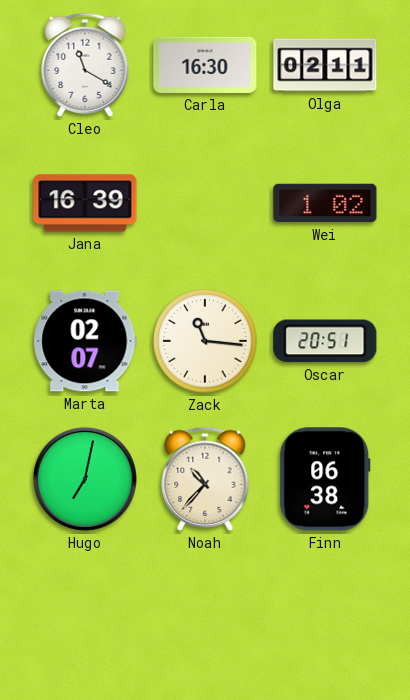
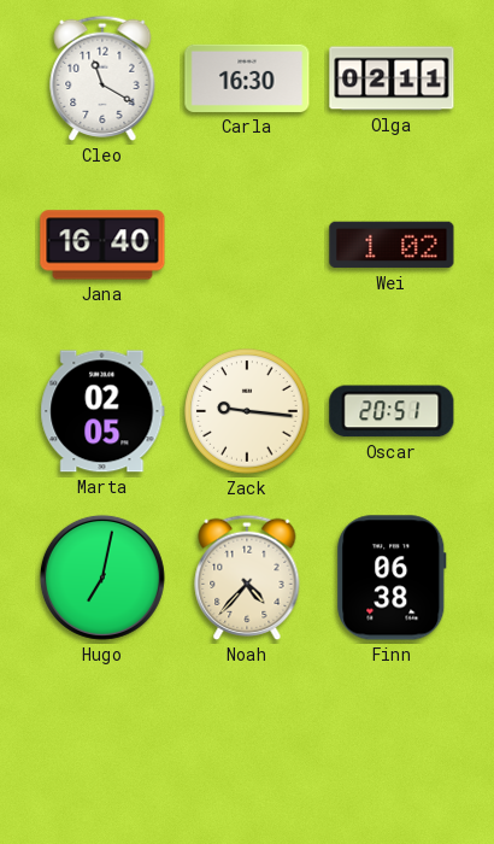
Jana: 16:39 -> 16:40 (102, 245)
Marta: 02:07 -> 02:05 (102, 411)
Zack: 11:16 -> 9:16 (247, 411)
Noah: 10:37 -> 4:37 (247, 578)
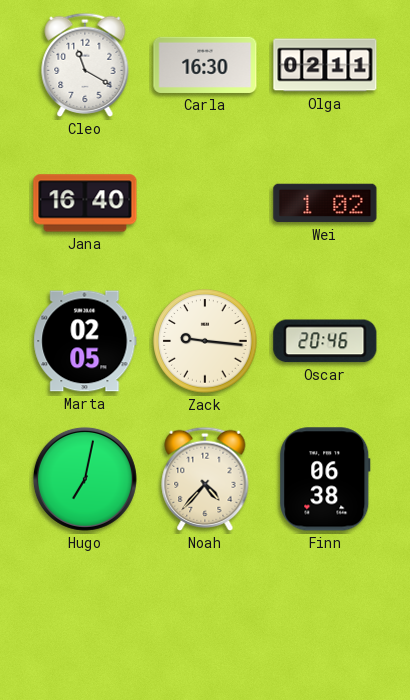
Oscar: 20:51 -> 20:46 (325, 341)
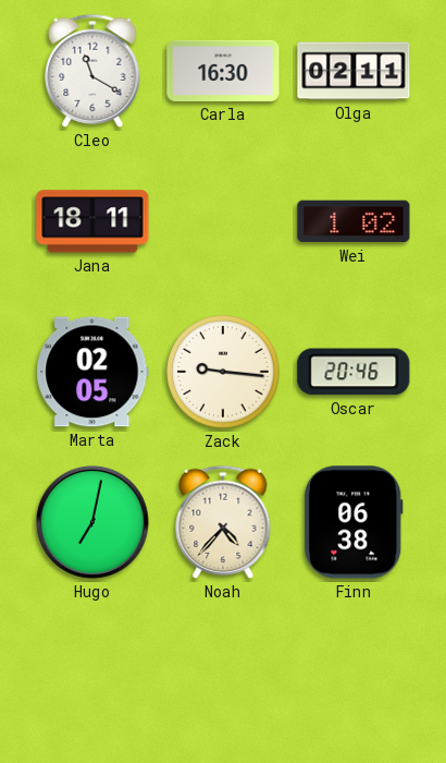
Jana: 16:40 -> 18:11 (92, 221)
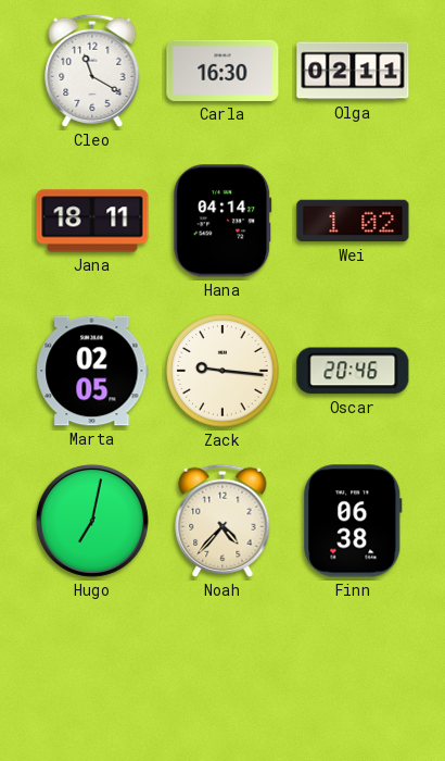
Hana: none -> 04:14 (223, 221)
